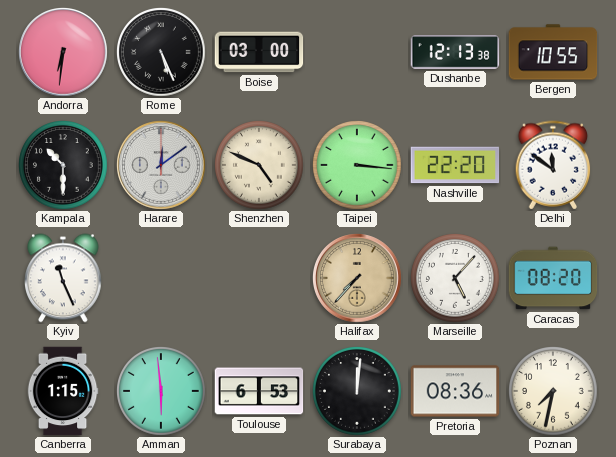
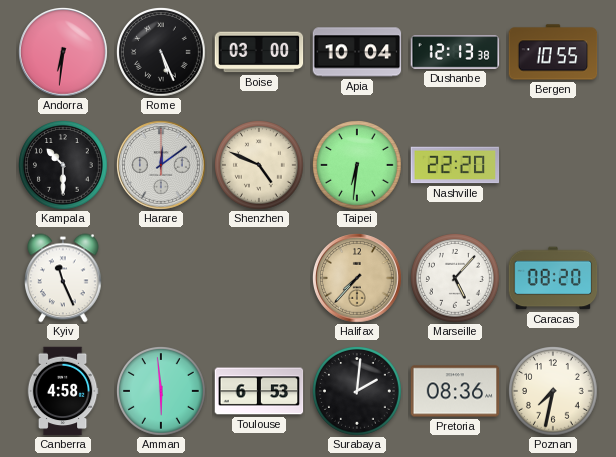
Apia: none -> 10:04 (357, 52)
Taipei: 3:16 -> 6:31 (358, 166)
Delhi: 11:51 -> none (553, 165)
Canberra: 1:15 -> 4:58 (63, 391)
Surabaya: 12:01 -> 2:01 (358, 392)
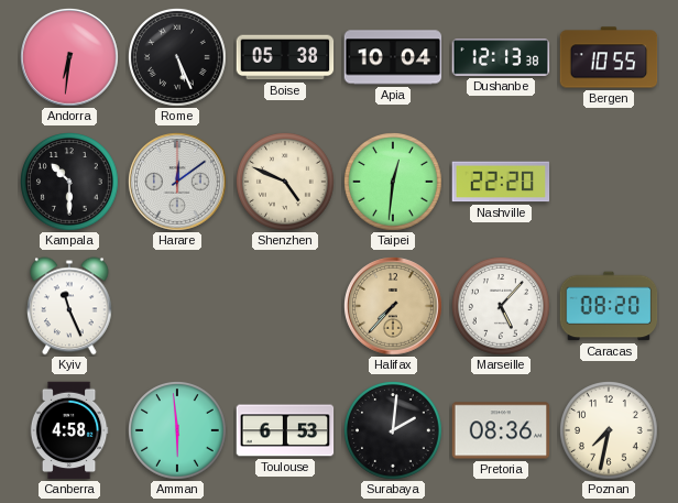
Boise: 03:00 -> 05:38 (285, 57)
Taipei: 6:31 -> 12:31 (394, 183)
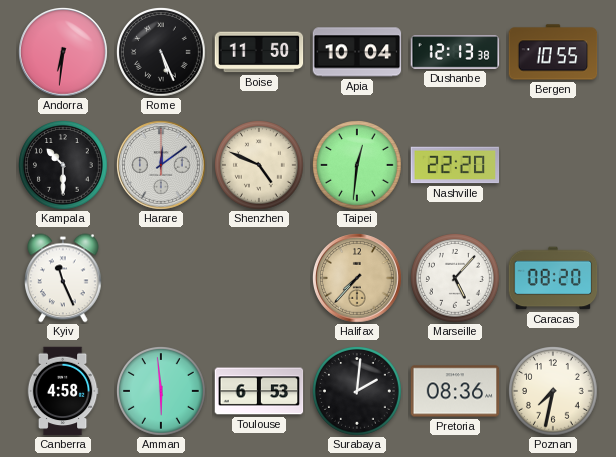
Boise: 05:38 -> 11:50 (259, 52)
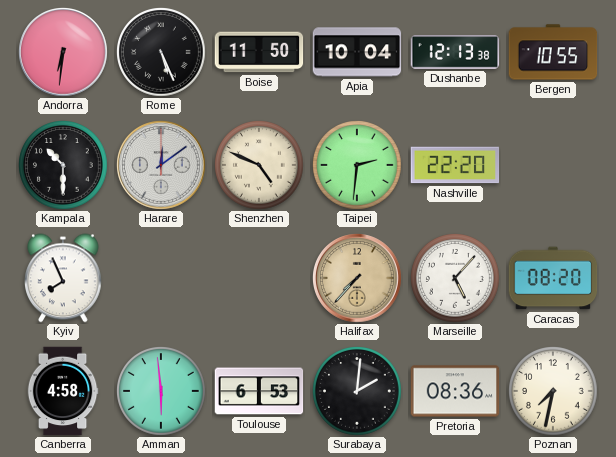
Taipei: 12:31 -> 2:31 (358, 166)
Kyiv: 11:26 -> 7:56 (64, 278)
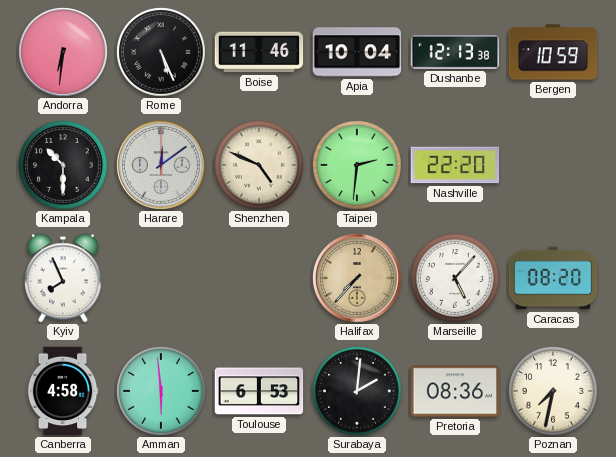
Boise: 11:50 -> 11:46 (259, 52)
Bergen: 10:55 -> 10:59 (553, 52)
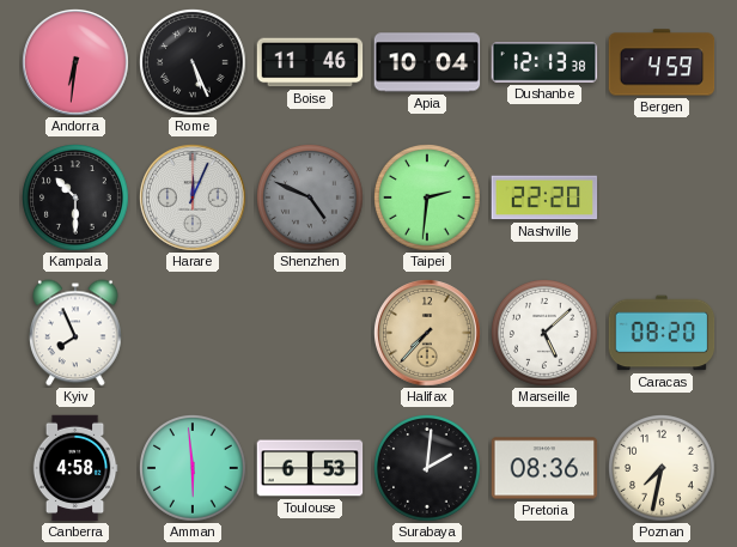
Bergen: 10:59 -> 4:59 (662, 62)
Harare: 12:09 -> 12:04 (194, 199)
Shenzhen dial: cream -> grey (311, 199)
Marseille: 5:07 -> 5:08 (546, 334)
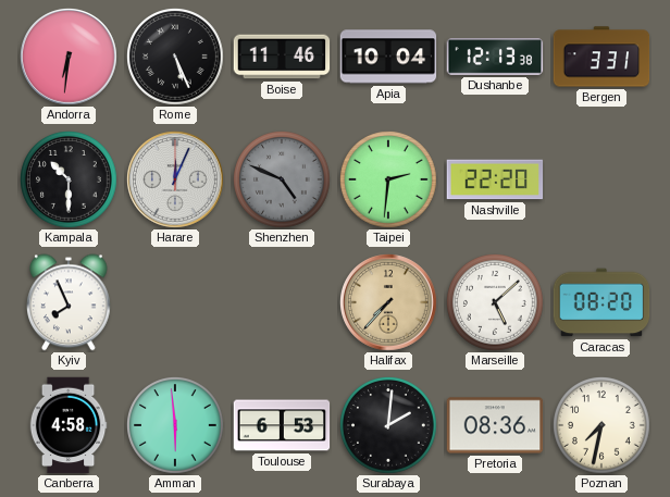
Bergen: 4:59 -> 3:31 (601, 57)
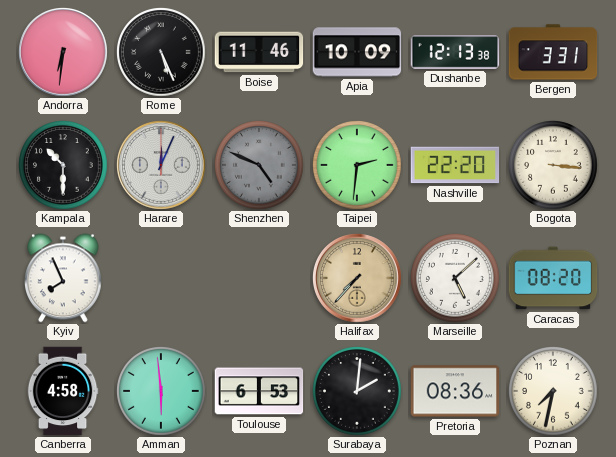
Apia: 10:04 -> 10:09 (357, 52)
Bogota: none -> 3:16 (554, 166)
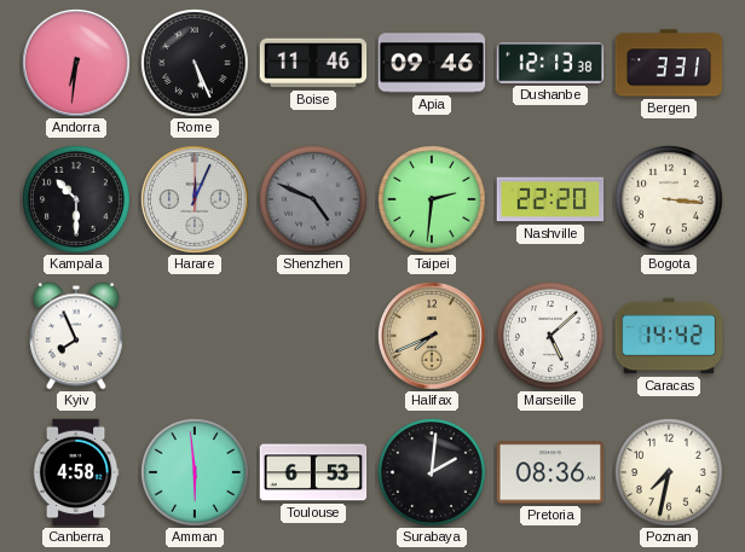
Apia: 10:09 -> 09:46 (432, 63)
Halifax: 7:37 -> 7:41 (433, 337)
Caracas: 08:20 -> 14:42 (669, 336)
